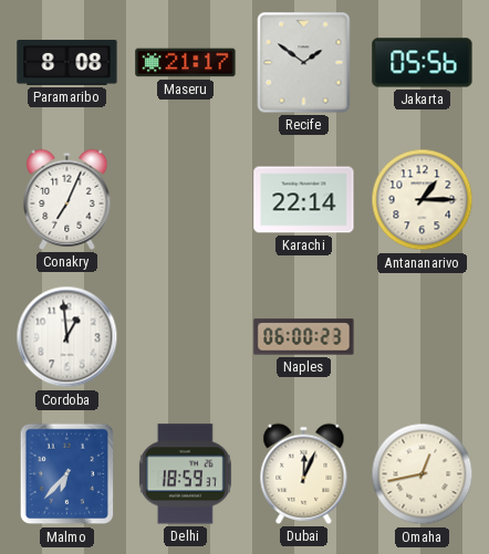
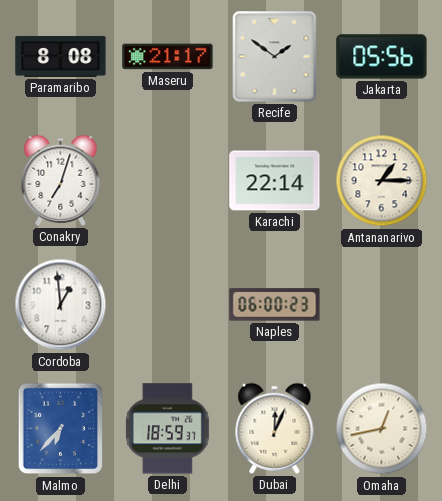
Conakry: 7:04 -> 7:03 (61, 180)
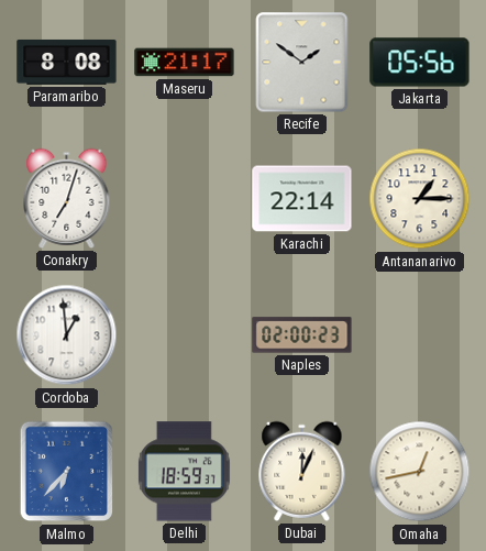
Naples: 06:00 -> 02:00 (302, 335)
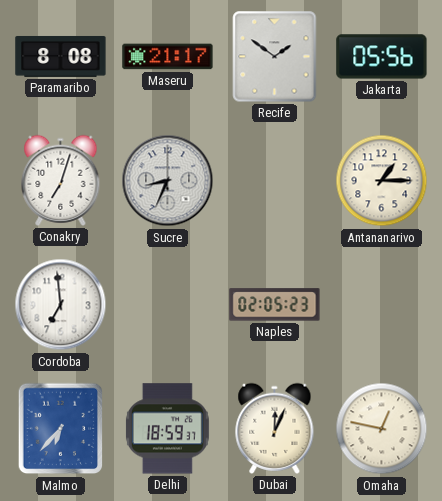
Sucre: none -> 8:34 (168, 181)
Karachi: 22:14 -> none (302, 199)
Cordoba: 12:59 -> 6:59 (61, 305)
Naples: 02:00 -> 02:05 (275, 305)
Omaha: 12:43 -> 12:47 (382, 429)
